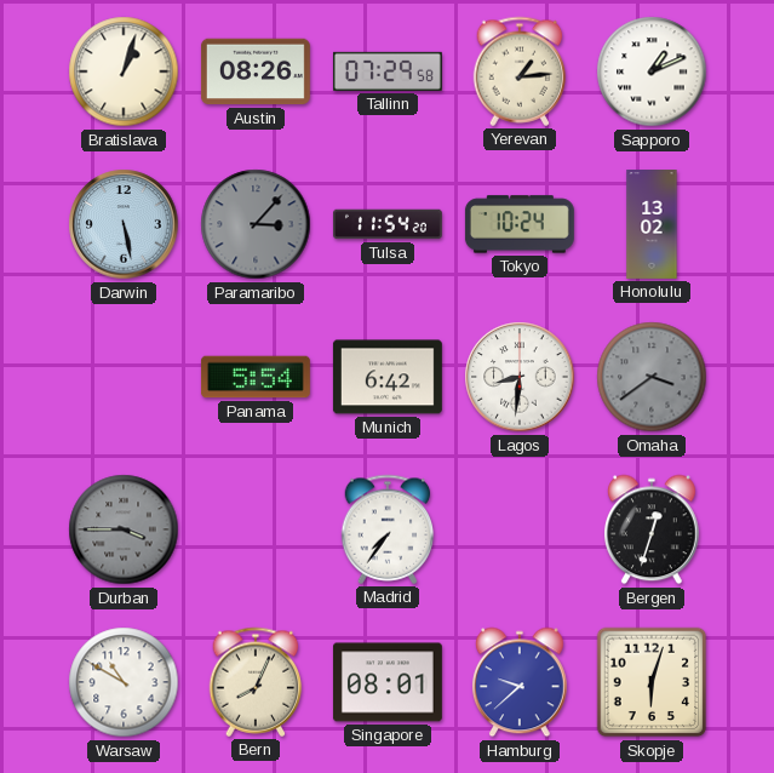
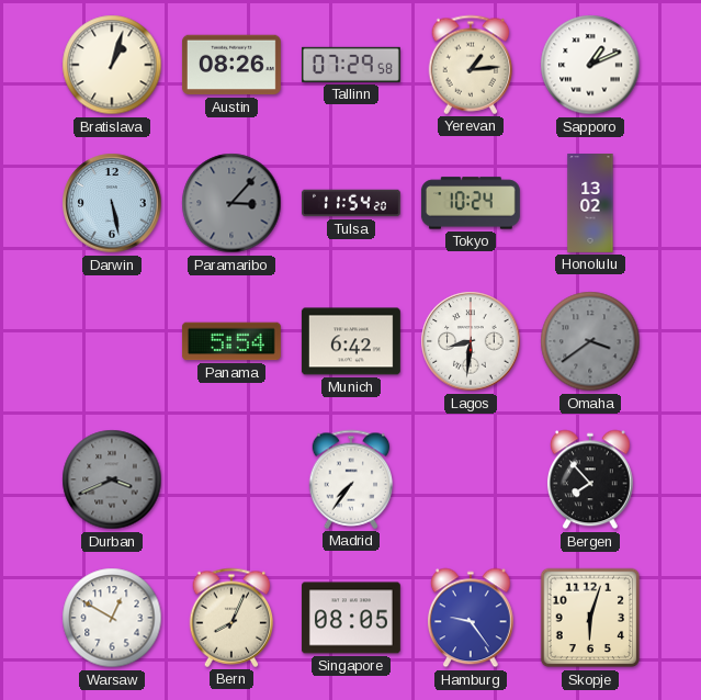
Durban: 3:45 -> 3:41 (112, 479)
Bergen: 12:33 -> 7:53 (590, 479)
Warsaw: 10:50 -> 12:50 (112, 618)
Singapore: 08:01 -> 08:05 (351, 618)
Hamburg: 9:38 -> 9:24 (471, 618)
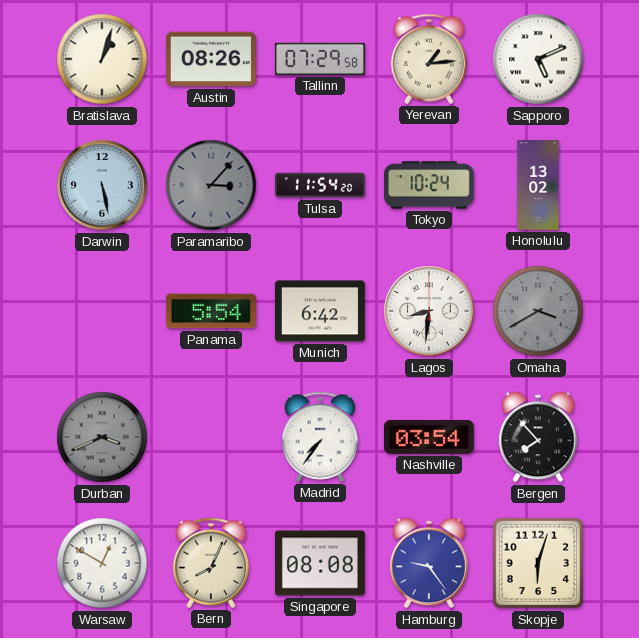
Sapporo: 1:11 -> 5:11 (538, 59)
Omaha: 3:39 -> 3:40 (538, 311)
Nashville: none -> 03:54 (429, 437)
Singapore: 08:05 -> 08:08 (320, 563)
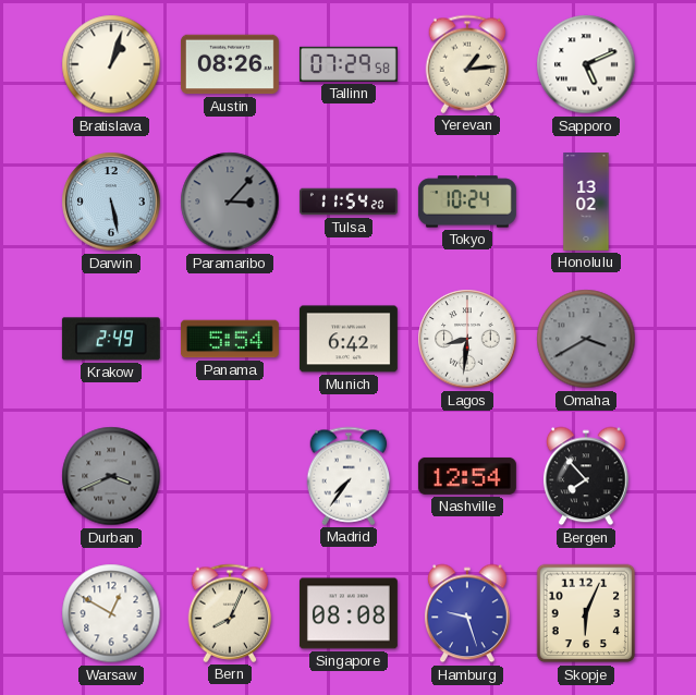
Krakow: none -> 2:49 (111, 339)
Nashville: 03:54 -> 12:54 (467, 476)
Hamburg: 9:24 -> 9:27 (467, 613)
Skopje: 6:03 -> 6:04 (586, 613)
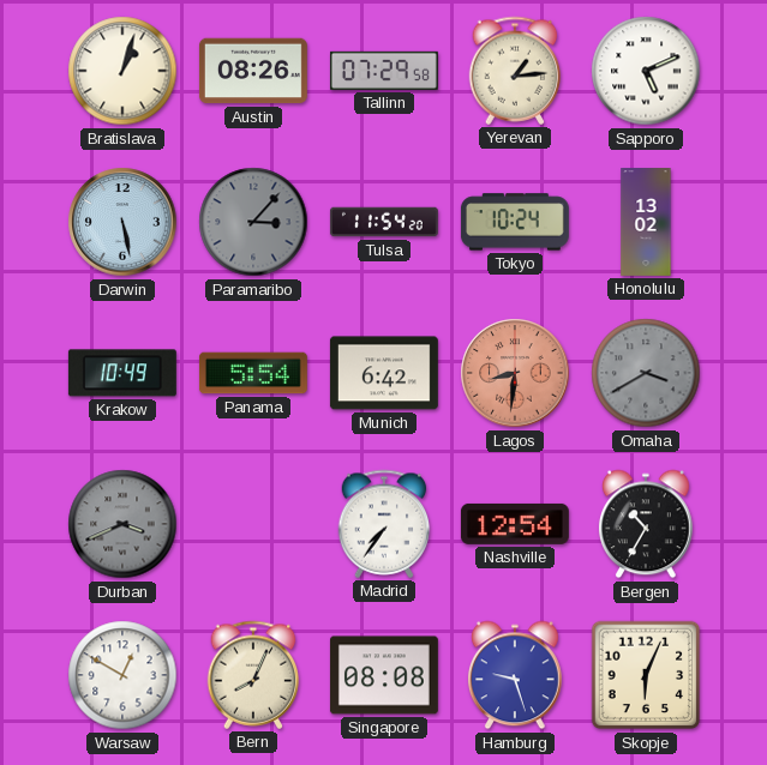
Krakow: 2:49 -> 10:49 (122, 373)
Lagos dial: white -> salmon (515, 373)
Bergen: 7:53 -> 10:35 (646, 524)
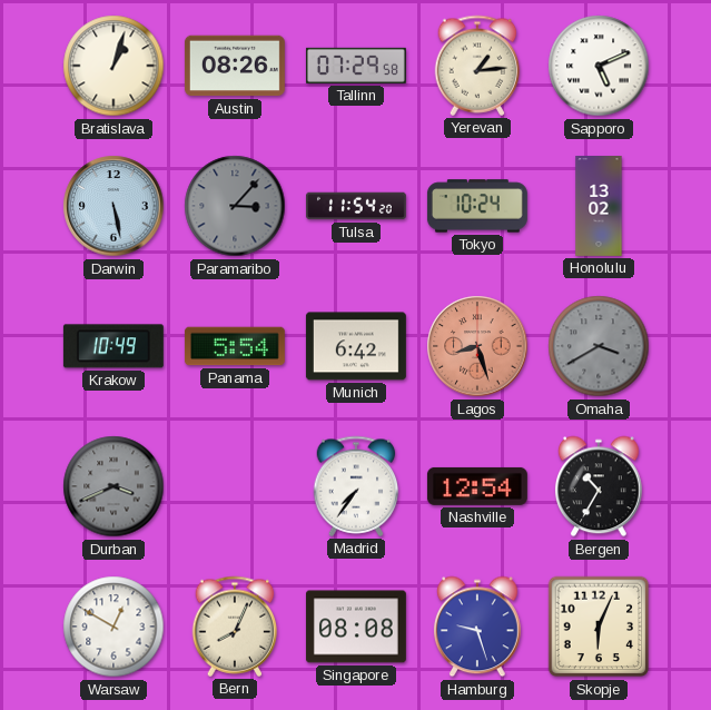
Lagos: 8:31 -> 8:27 (477, 346)
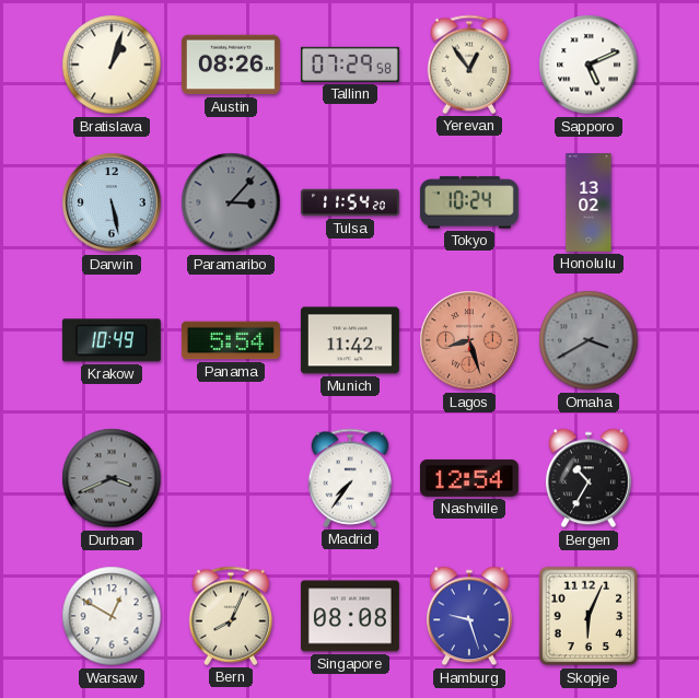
Yerevan: 1:14 -> 12:54 (469, 65)
Munich: 6:42 -> 11:42 (350, 340)
